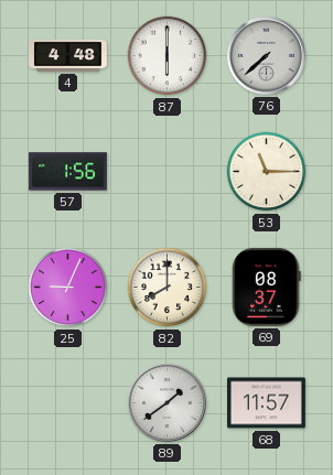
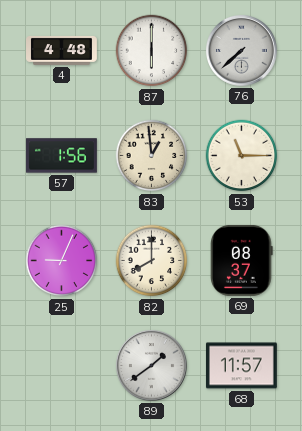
83: none -> 12:59 (152, 156)
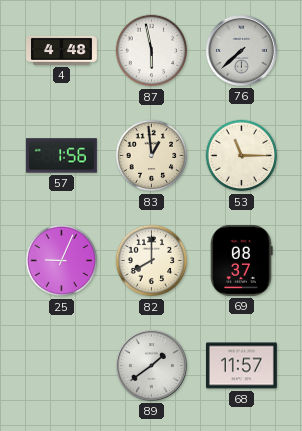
87: 6:00 -> 5:58 (152, 51)
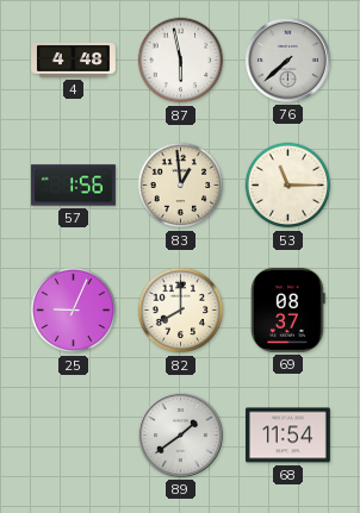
68: 11:57 -> 11:54 (287, 436)
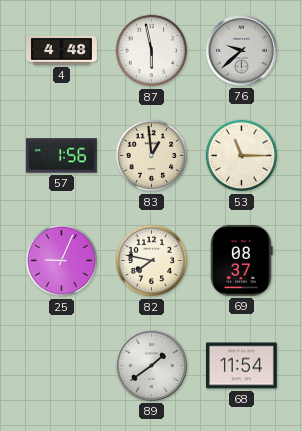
76: 7:38 -> 9:38 (241, 50)
82: 8:00 -> 7:47 (152, 261)
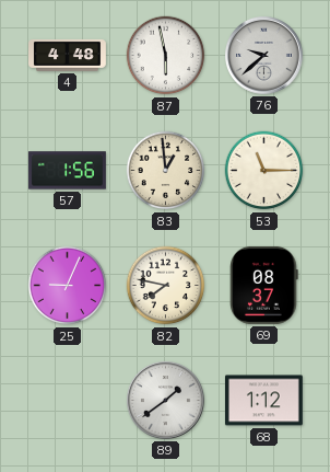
68: 11:54 -> 1:12 (263, 401)
